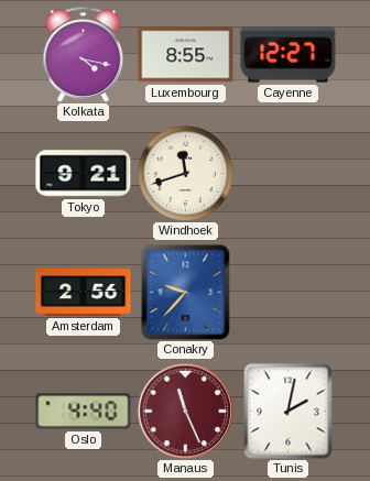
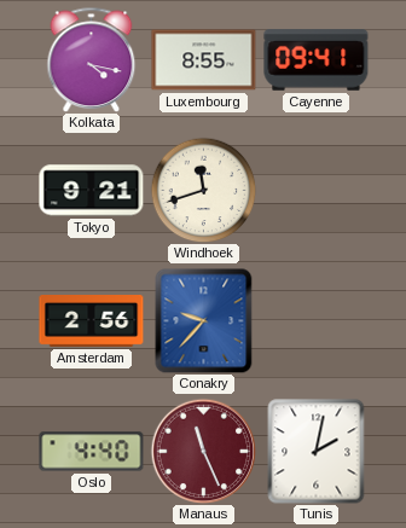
Cayenne: 12:27 -> 09:41 (317, 60)
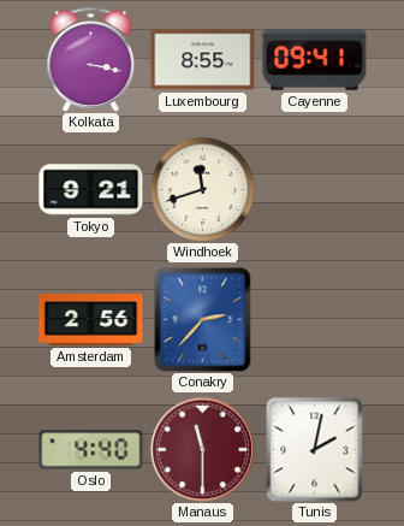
Kolkata: 4:17 -> 3:17 (91, 59)
Conakry: 9:37 -> 2:37 (203, 319)
Manaus: 11:26 -> 11:30 (202, 449)
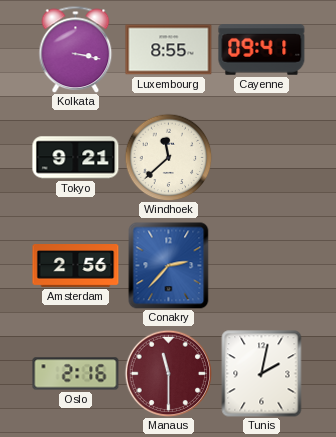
Windhoek: 11:42 -> 11:38 (168, 157)
Oslo: 4:40 -> 2:16 (76, 374)
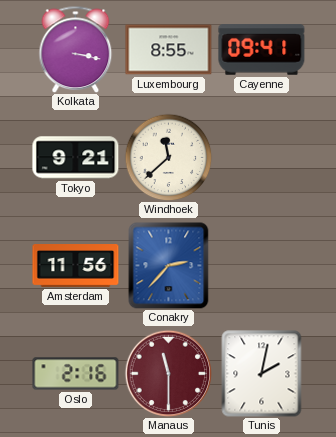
Amsterdam: 2:56 -> 11:56 (76, 266)
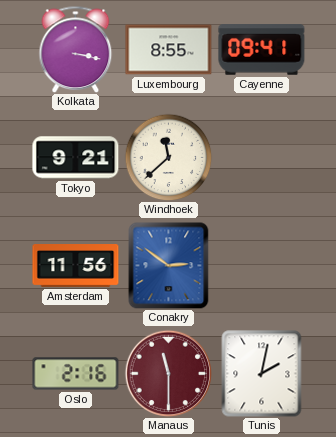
Conakry: 2:37 -> 2:51 (169, 265)
